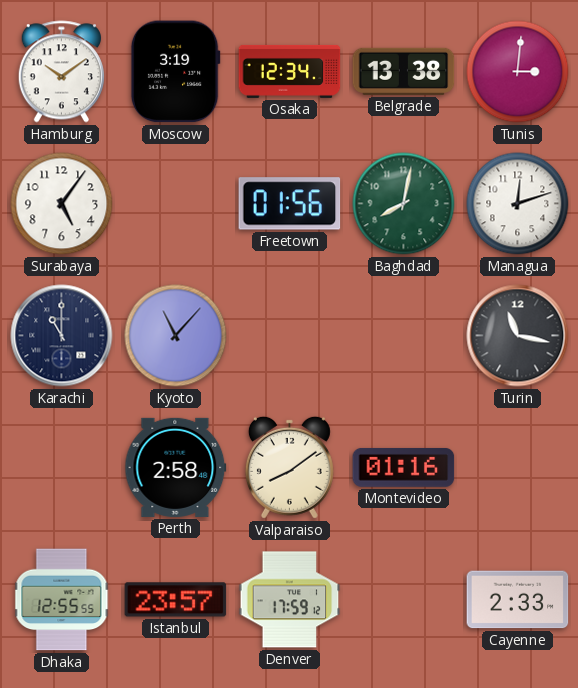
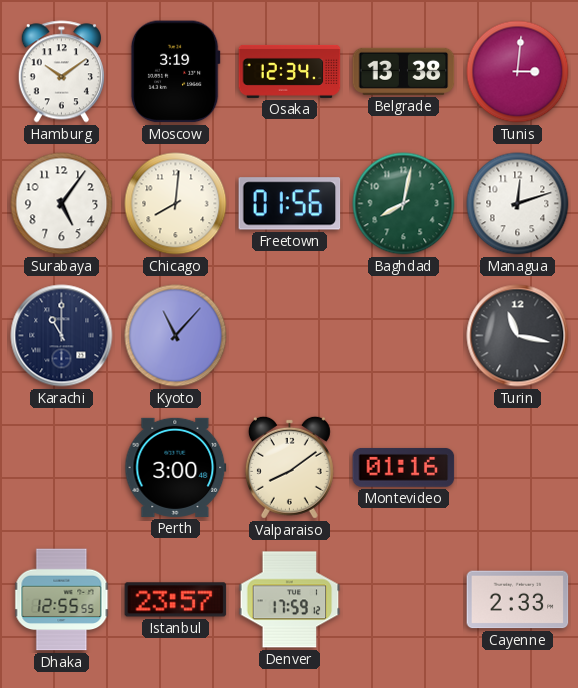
Chicago: none -> 8:01 (176, 204)
Perth: 2:58 -> 3:00 (176, 467)
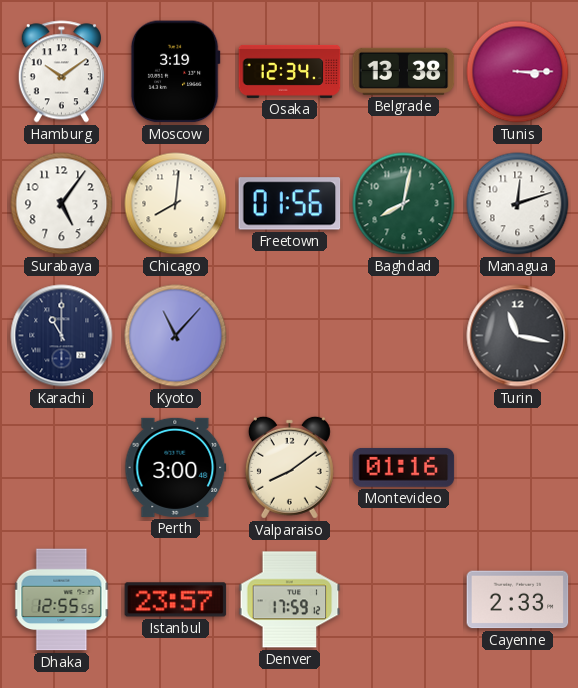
Tunis: 3:01 -> 3:15 (518, 72)
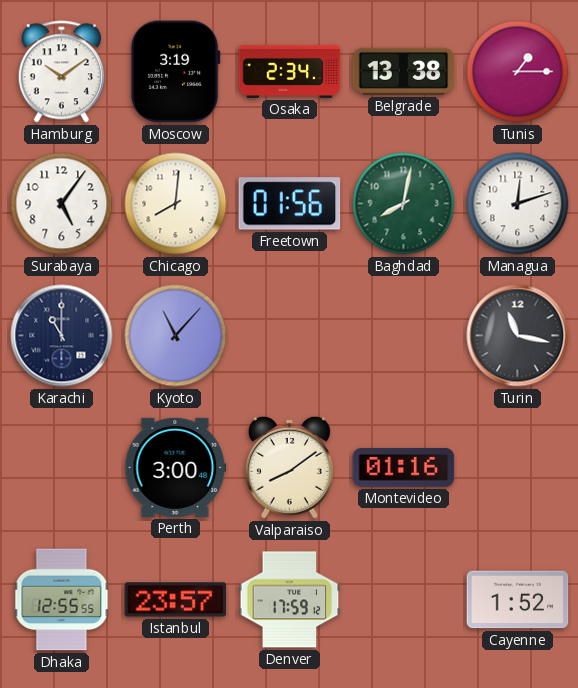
Osaka: 12:34 -> 2:34 (290, 71)
Tunis: 3:15 -> 1:15 (518, 72)
Cayenne: 2:33 -> 1:52 (518, 600)
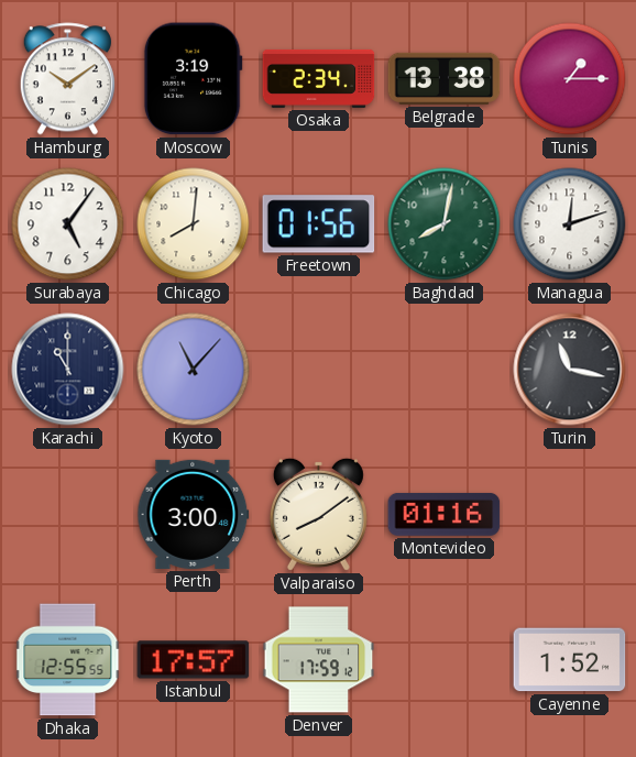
Istanbul: 23:57 -> 17:57 (194, 660)
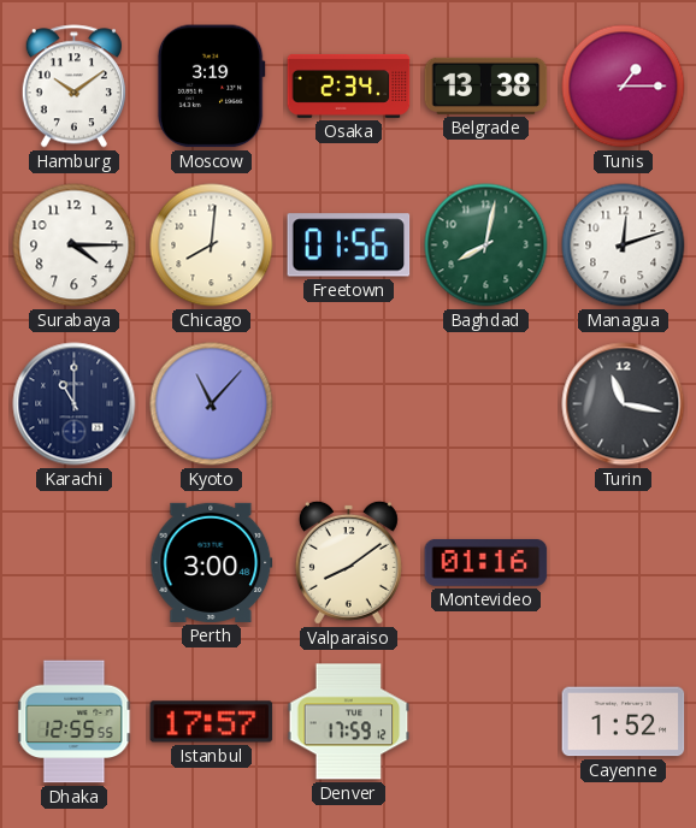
Surabaya: 5:06 -> 4:15 (75, 246)
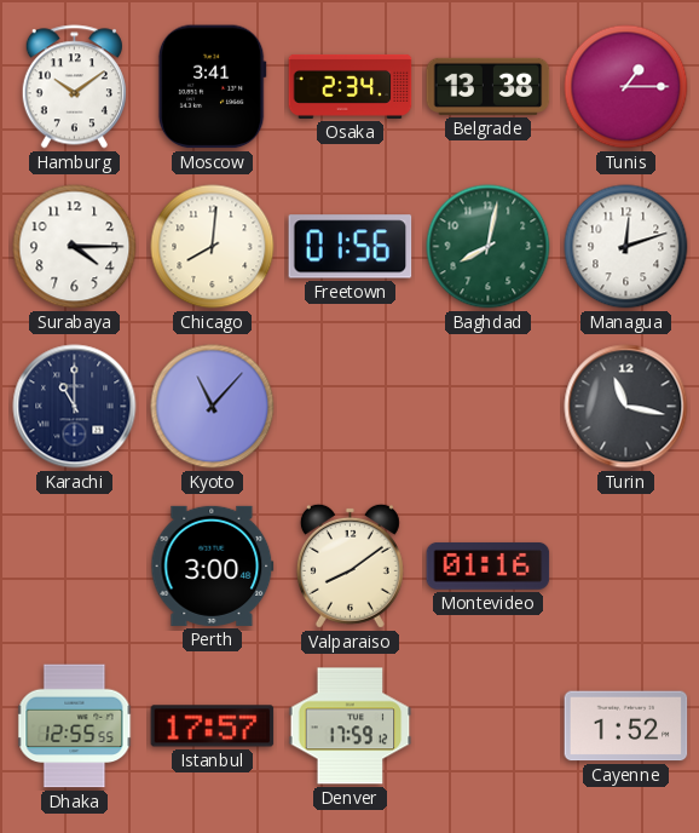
Moscow: 3:19 -> 3:41 (212, 87)
